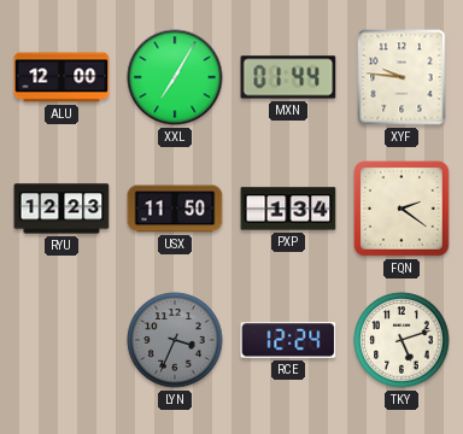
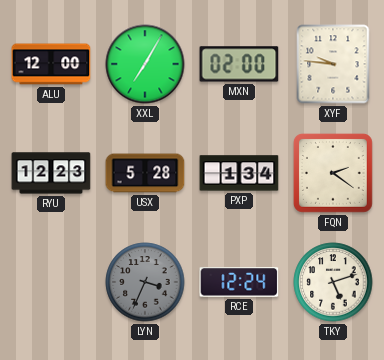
MXN: 01:44 -> 02:00 (239, 64)
USX: 11:50 -> 5:28 (145, 173)
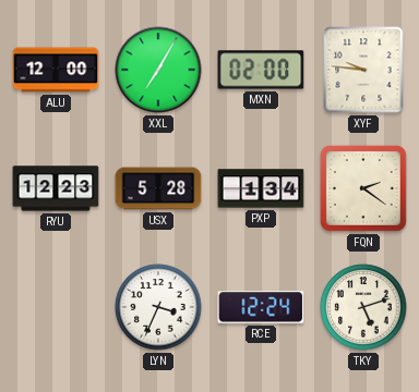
LYN dial: grey -> white (158, 307)
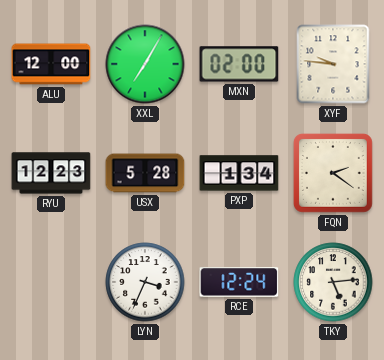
TKY: 5:12 -> 5:14 (333, 282)
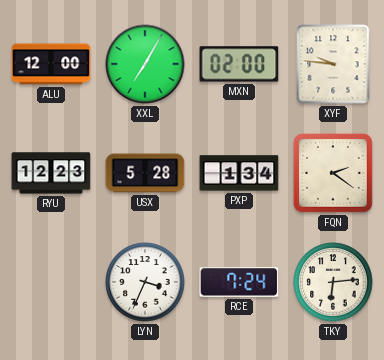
RCE: 12:24 -> 7:24 (239, 282)
TKY: 5:14 -> 6:14 (333, 282)
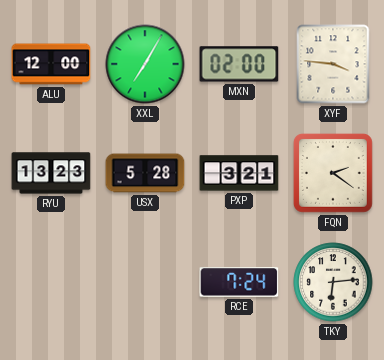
XYF: 9:46 -> 3:46 (333, 64)
RYU: 12:23 -> 13:23 (51, 173)
PXP: 1:34 -> 3:21 (239, 173)
LYN: 3:34 -> none (145, 282)
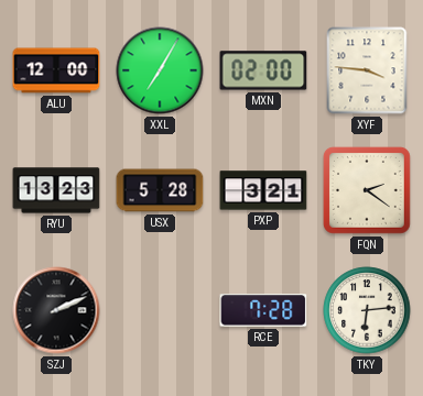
SZJ: none -> 2:11 (56, 310)
RCE: 7:24 -> 7:28 (263, 310)
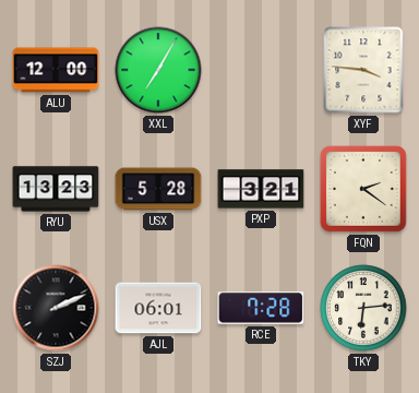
MXN: 02:00 -> none (263, 70)
AJL: none -> 06:01 (158, 308)
